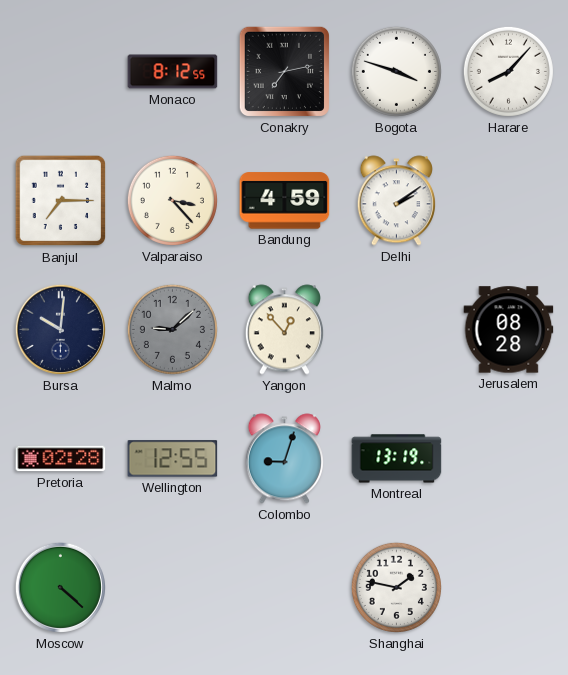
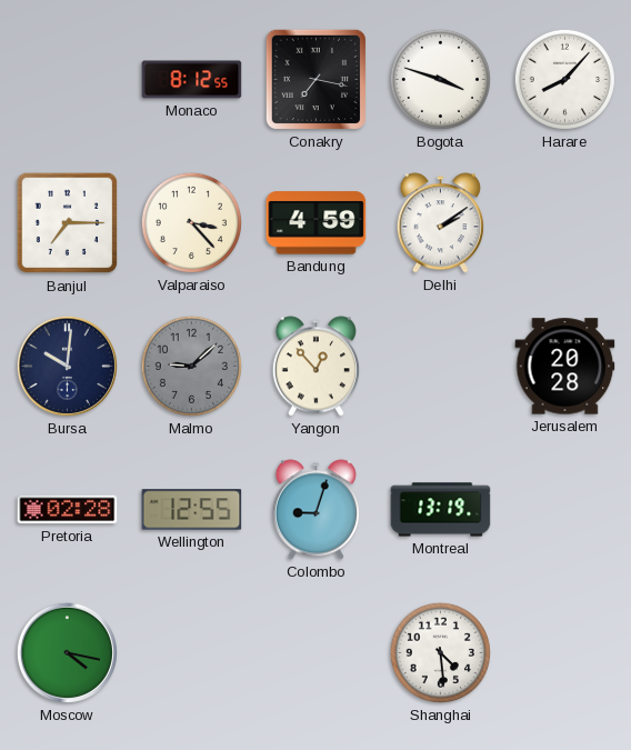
Conakry: 7:13 -> 7:17 (315, 79)
Jerusalem: 08:28 -> 20:28 (565, 367)
Moscow: 4:22 -> 4:17 (67, 652)
Shanghai: 1:47 -> 4:29 (440, 652)
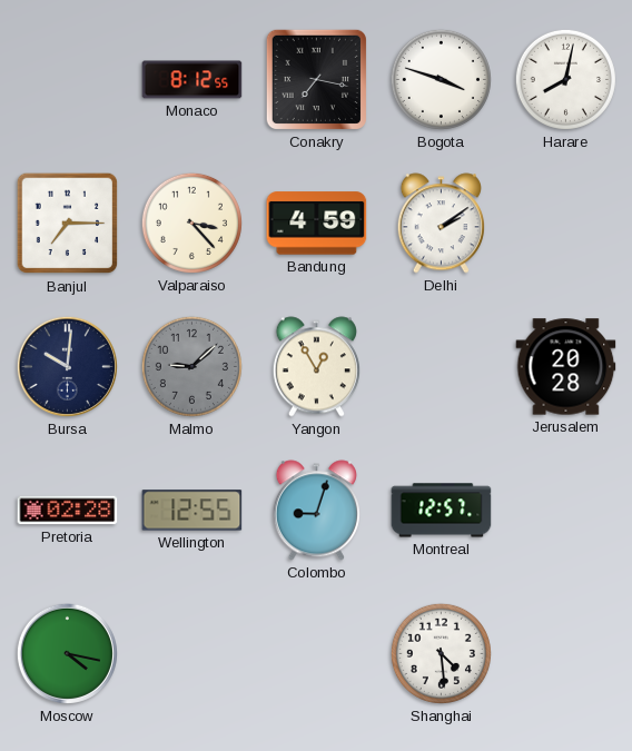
Harare: 8:07 -> 8:02 (565, 79)
Yangon: 12:53 -> 12:55 (316, 367)
Montreal: 13:19 -> 12:57 (442, 511)
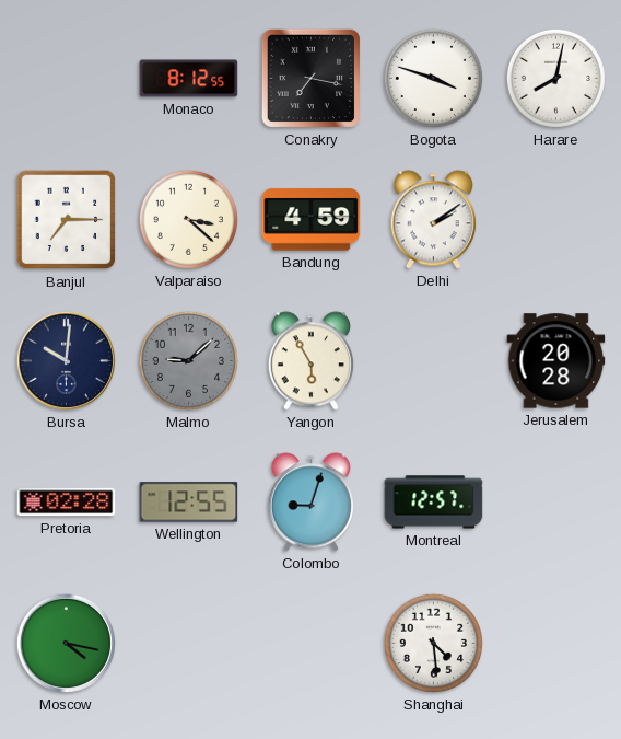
Valparaiso: 3:23 -> 3:22 (188, 219)
Yangon: 12:55 -> 5:55 (310, 361)
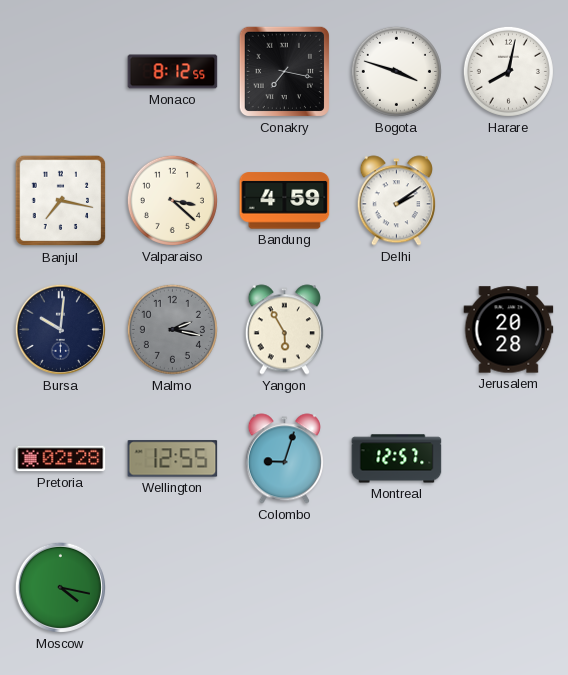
Banjul: 7:15 -> 7:17 (61, 201)
Malmo: 9:08 -> 2:17 (172, 329)
Shanghai: 4:29 -> none (433, 643)
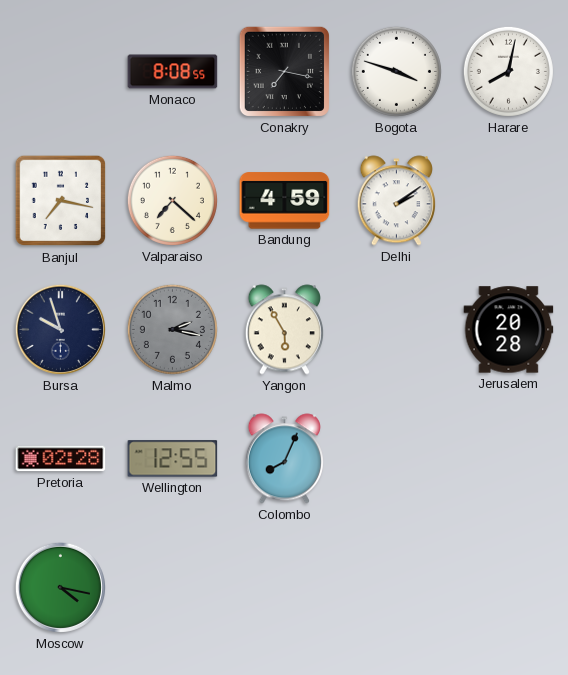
Monaco: 8:12 -> 8:08 (173, 72)
Valparaiso: 3:22 -> 7:22 (172, 200)
Bursa: 10:01 -> 9:57 (60, 329)
Colombo: 9:03 -> 8:04 (284, 459)
Montreal: 12:57 -> none (397, 459)
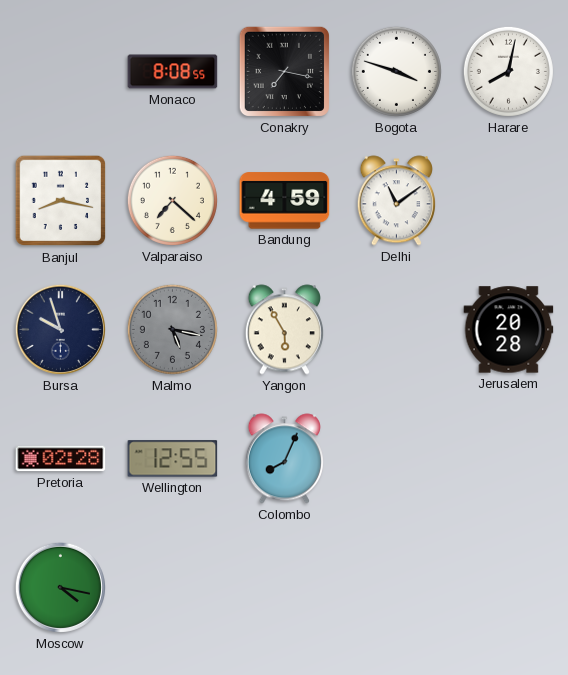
Banjul: 7:17 -> 8:17 (61, 201)
Delhi: 2:09 -> 11:09 (396, 201)
Malmo: 2:17 -> 5:17 (172, 329)
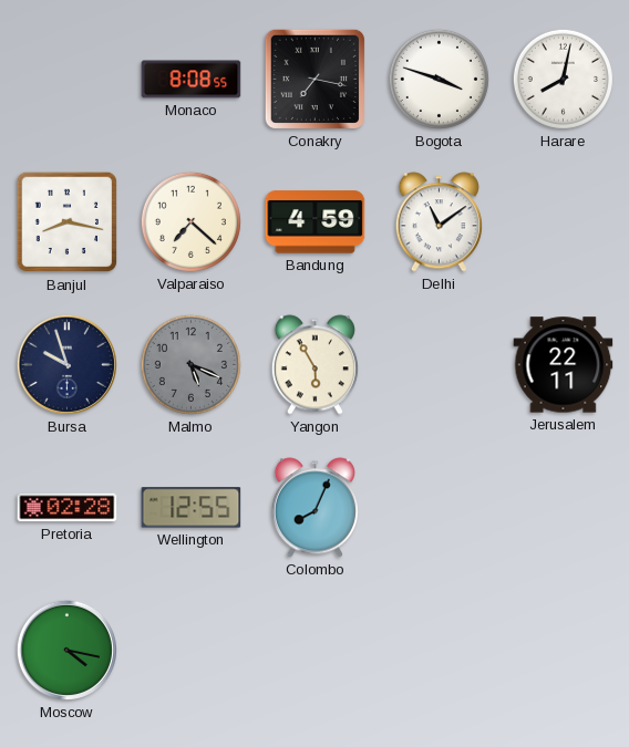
Malmo: 5:17 -> 5:19 (190, 364)
Jerusalem: 20:28 -> 22:11 (564, 365)
